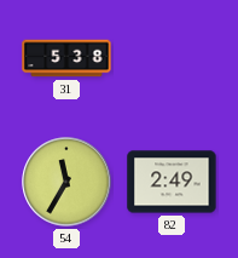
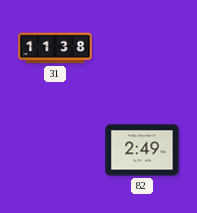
31: 5:38 -> 11:38 (55, 48)
54: 11:35 -> none (66, 182)
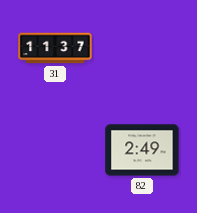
31: 11:38 -> 11:37 (55, 48)
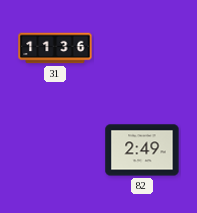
31: 11:37 -> 11:36 (55, 48)
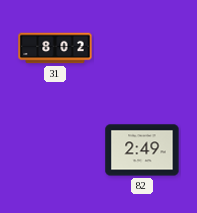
31: 11:36 -> 8:02 (55, 48)
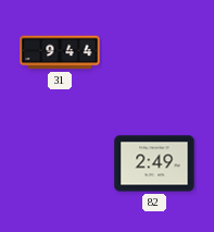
31: 8:02 -> 9:44 (60, 52)
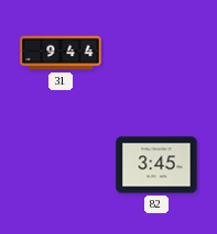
82: 2:49 -> 3:45 (156, 165)
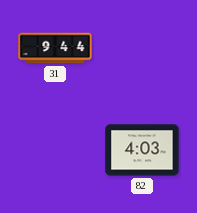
82: 3:45 -> 4:03 (142, 150)
